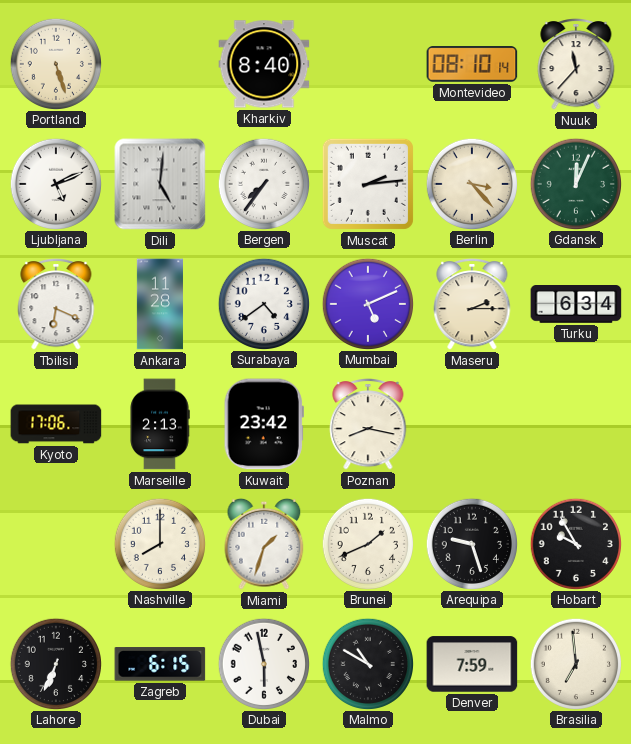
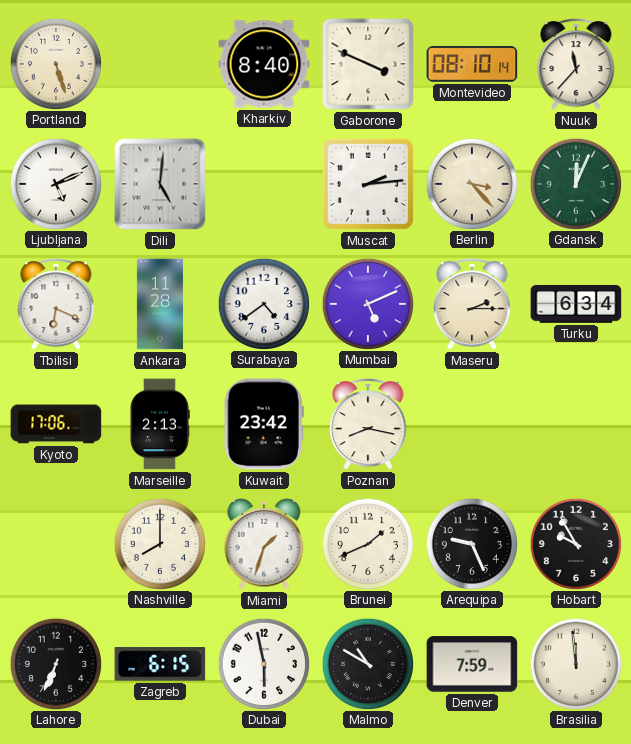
Gaborone: none -> 3:49 (368, 64)
Bergen: 7:36 -> none (263, 183)
Arequipa: 9:27 -> 9:26 (471, 543)
Brasilia: 6:59 -> 11:59 (575, 663)
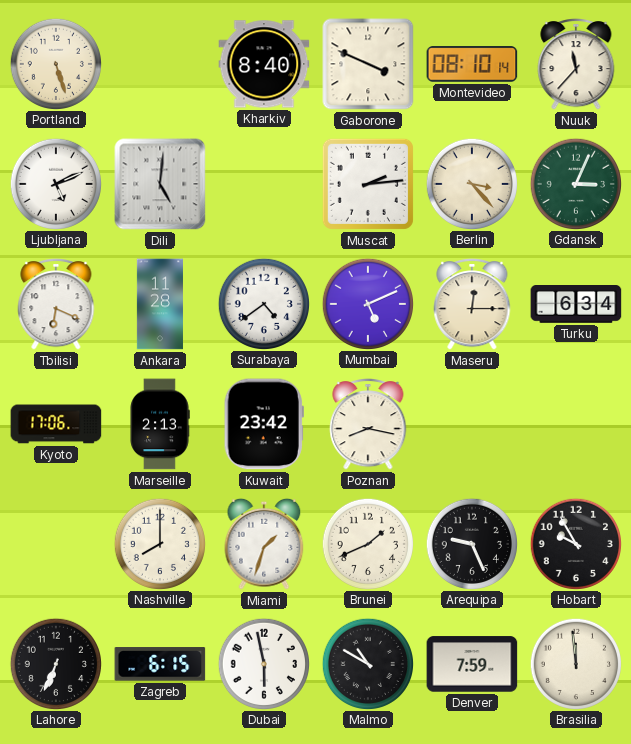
Gdansk: 12:04 -> 3:04 (575, 183)
Maseru: 2:15 -> 12:15 (472, 305)
